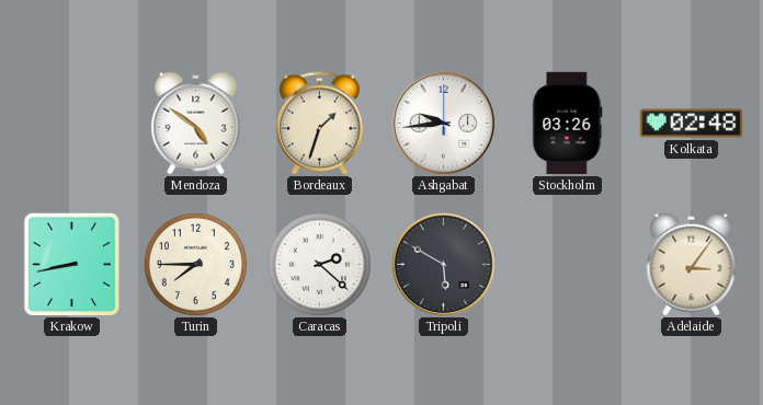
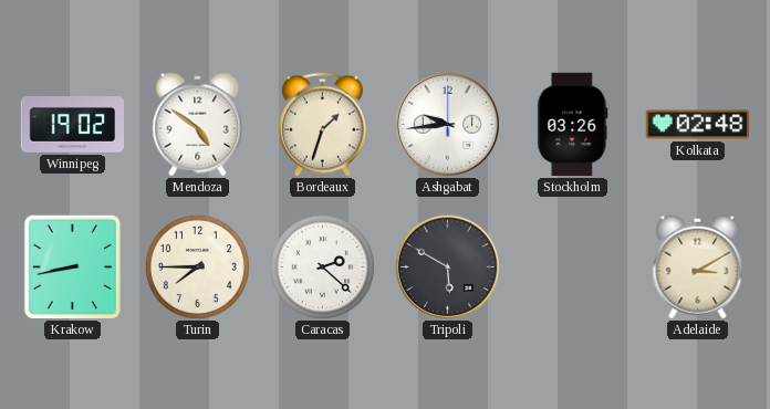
Winnipeg: none -> 19:02 (72, 125)
Adelaide: 3:06 -> 3:10 (698, 268)
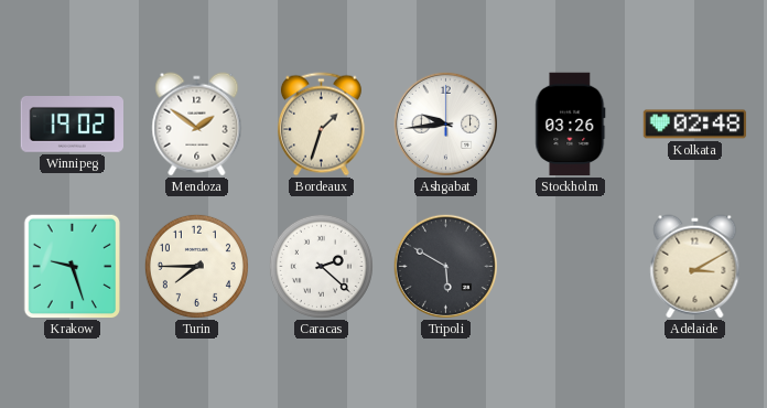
Mendoza: 4:51 -> 1:51 (197, 125)
Krakow: 8:43 -> 9:27 (73, 267)
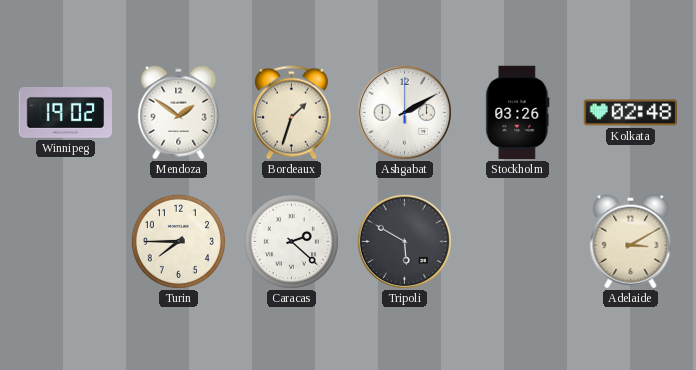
Ashgabat: 9:44 -> 2:10 (404, 112)
Krakow: 9:27 -> none (73, 267)
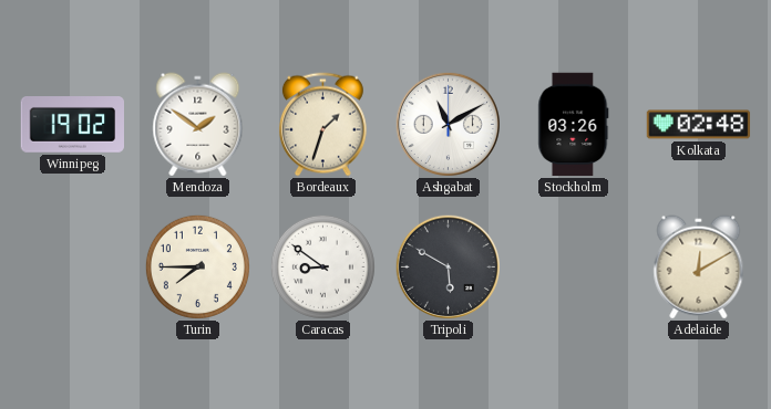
Ashgabat: 2:10 -> 11:10 (448, 124)
Caracas: 2:22 -> 8:51 (322, 266)
Adelaide: 3:10 -> 12:10 (699, 268)
